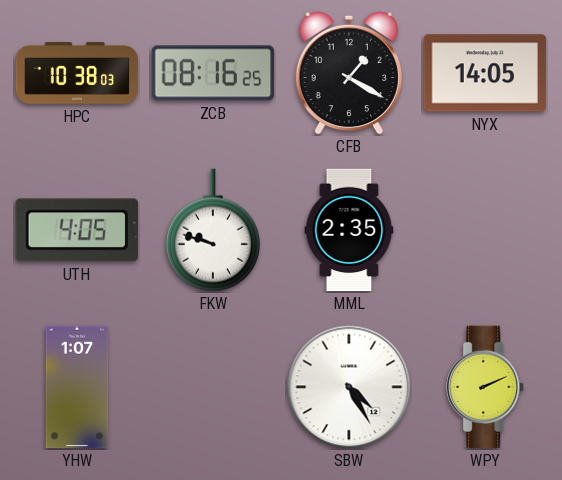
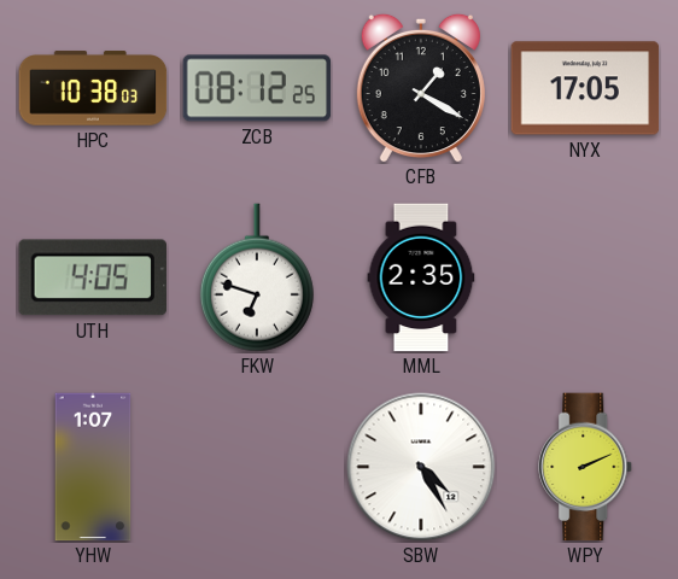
ZCB: 08:16 -> 08:12 (257, 88)
NYX: 14:05 -> 17:05 (585, 88)
FKW: 9:48 -> 6:48 (257, 277)
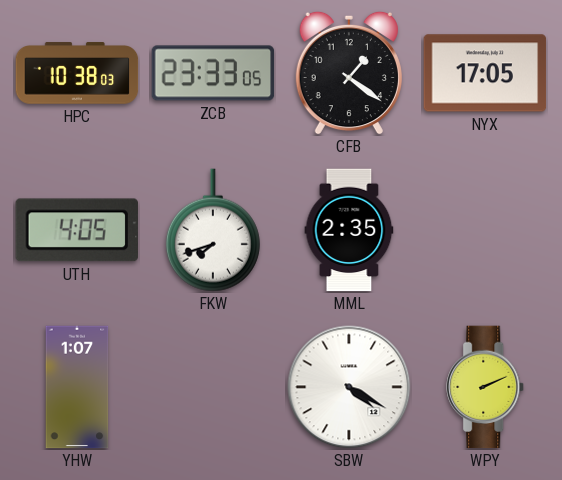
ZCB: 08:12 -> 23:33 (213, 73)
CFB: 1:20 -> 1:21 (349, 73)
FKW: 6:48 -> 7:42 (213, 230)
SBW: 4:25 -> 4:20 (349, 387)
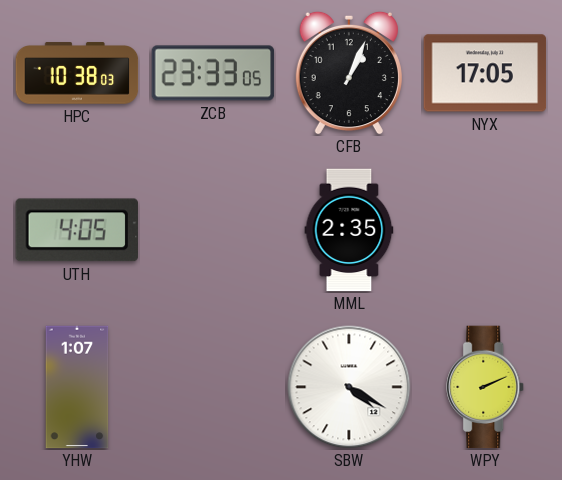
CFB: 1:21 -> 1:04 (349, 73)
FKW: 7:42 -> none (213, 230)
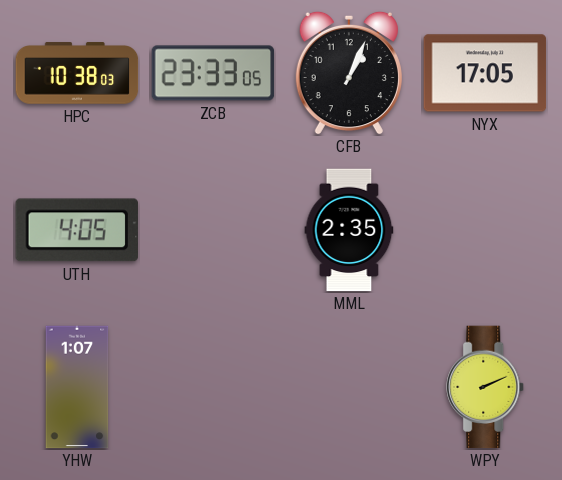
SBW: 4:20 -> none (349, 387)
